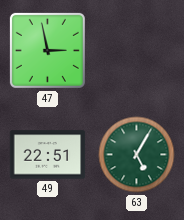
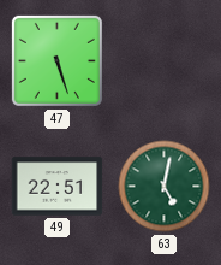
47: 2:58 -> 5:27 (56, 60)
63: 5:05 -> 5:02 (165, 187)
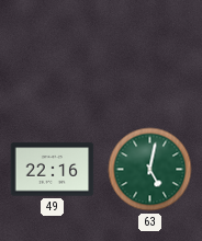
47: 5:27 -> none (56, 60)
49: 22:51 -> 22:16 (53, 170)
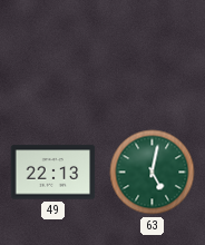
49: 22:16 -> 22:13 (53, 173)
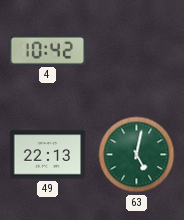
4: none -> 10:42 (48, 50)
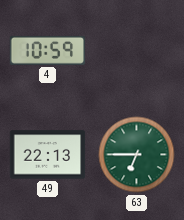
4: 10:42 -> 10:59 (48, 50)
63: 5:02 -> 6:45 (137, 155)
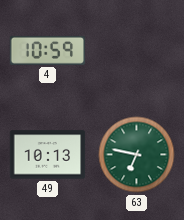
49: 22:13 -> 10:13 (48, 155)
63: 6:45 -> 6:47 (137, 155)
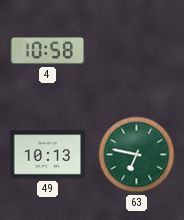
4: 10:59 -> 10:58 (48, 50)
